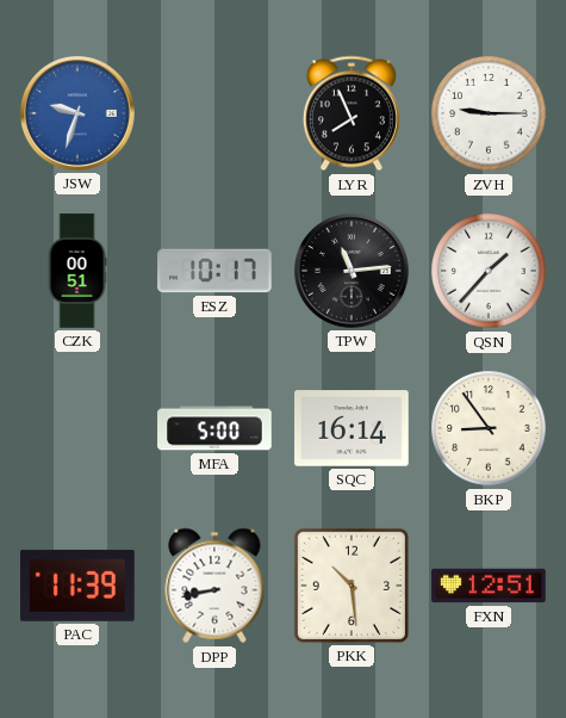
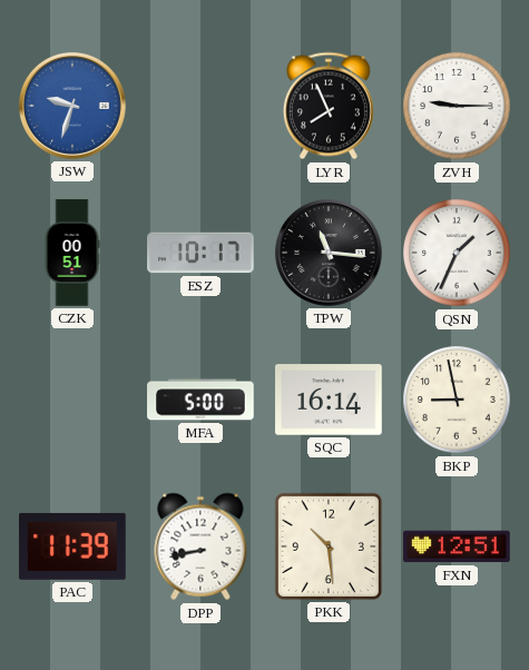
TPW: 11:14 -> 11:16 (329, 253)
QSN: 1:37 -> 1:34 (457, 253)
BKP: 8:54 -> 8:58 (457, 400)
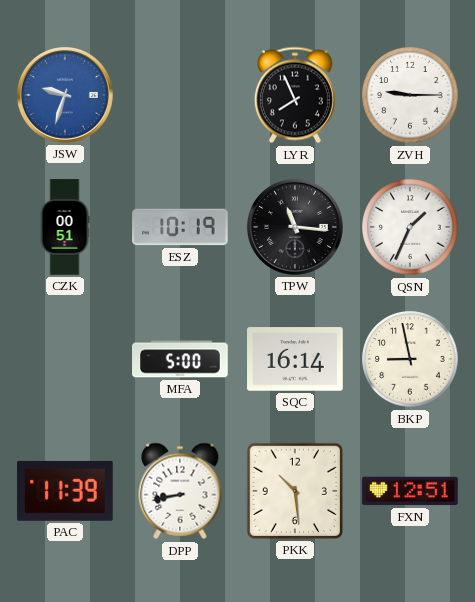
ESZ: 10:17 -> 10:19 (180, 227)
